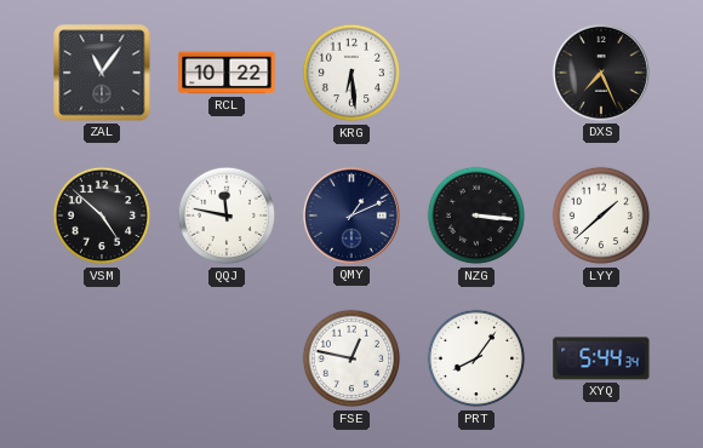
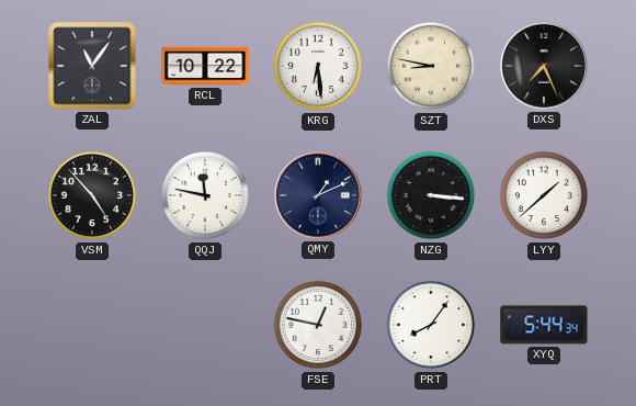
SZT: none -> 8:47 (431, 66)
VSM: 4:52 -> 4:53 (92, 195)
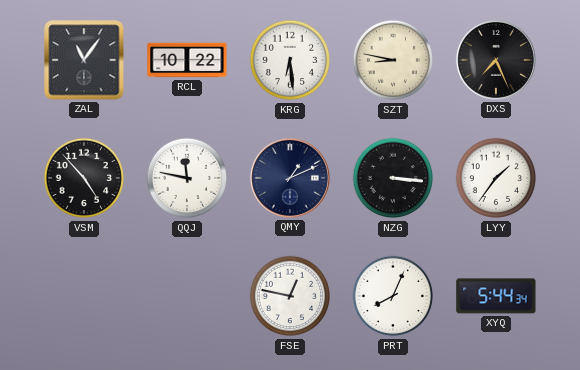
LYY: 1:38 -> 1:36 (496, 178)
PRT: 8:06 -> 8:04 (393, 296)
